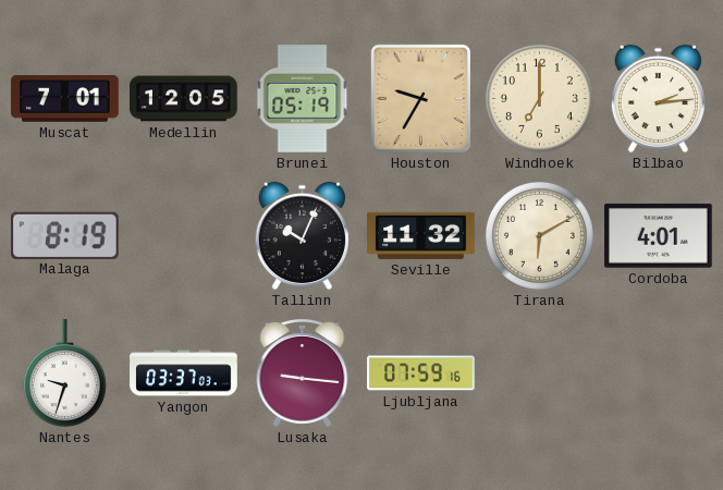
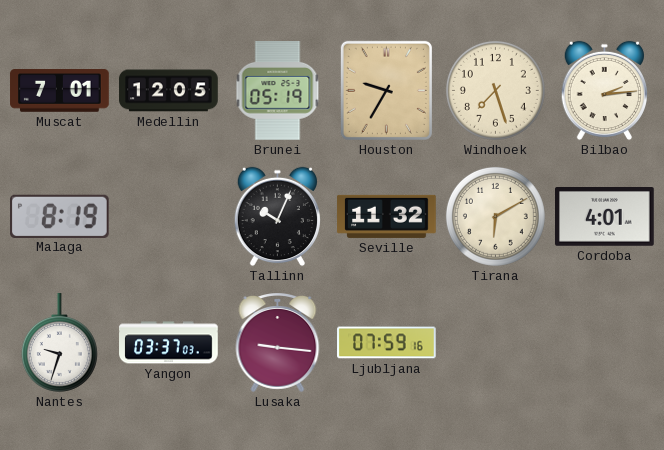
Windhoek: 7:00 -> 7:27 (495, 90)
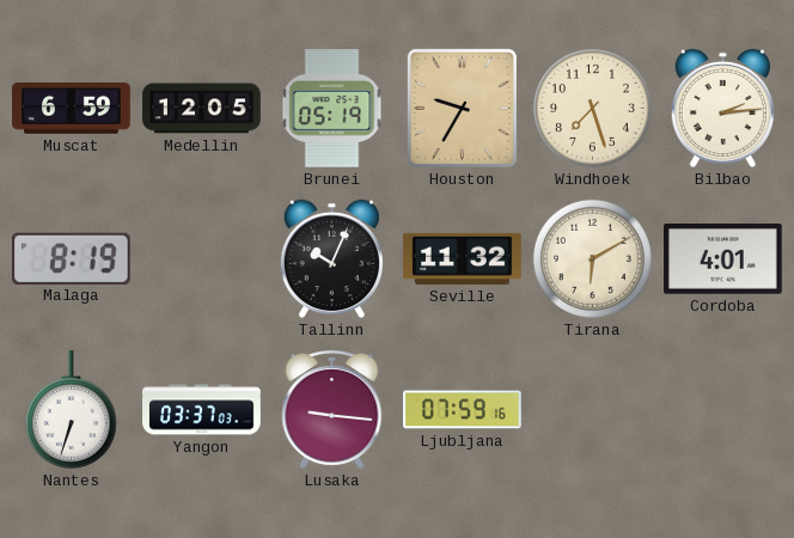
Muscat: 7:01 -> 6:59 (72, 109)
Nantes: 9:33 -> 6:33 (71, 410)
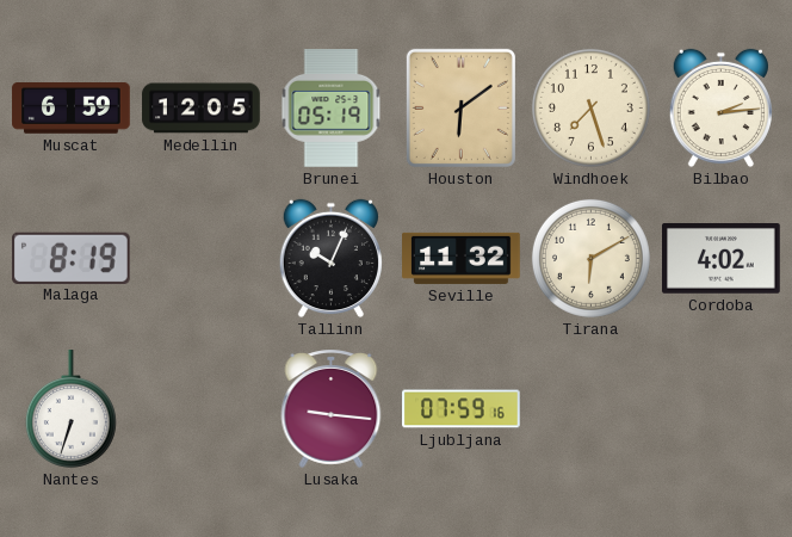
Houston: 9:35 -> 6:09 (460, 107)
Cordoba: 4:01 -> 4:02 (722, 259)
Yangon: 03:37 -> none (202, 410)
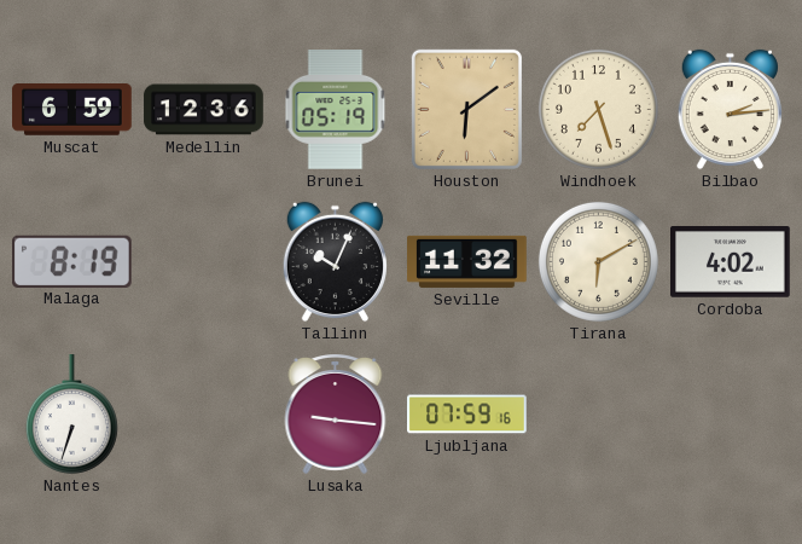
Medellin: 12:05 -> 12:36 (204, 110)
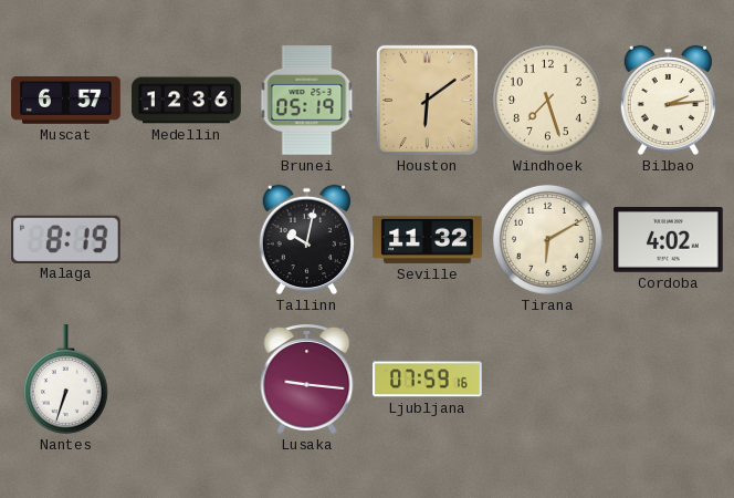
Muscat: 6:59 -> 6:57 (66, 101)
Tallinn: 10:04 -> 10:02 (306, 240)
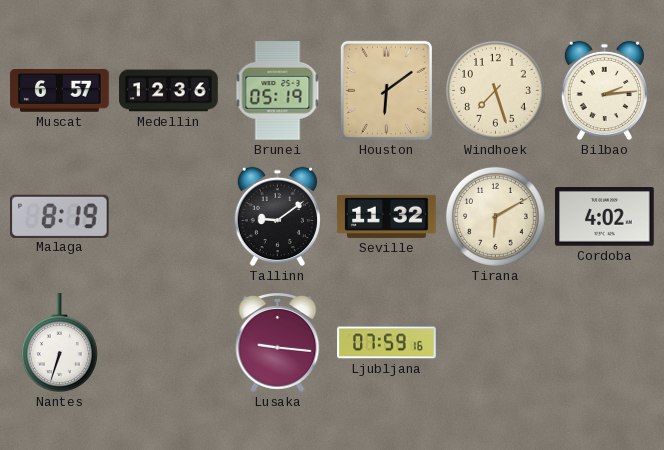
Tallinn: 10:02 -> 9:09 (277, 217)
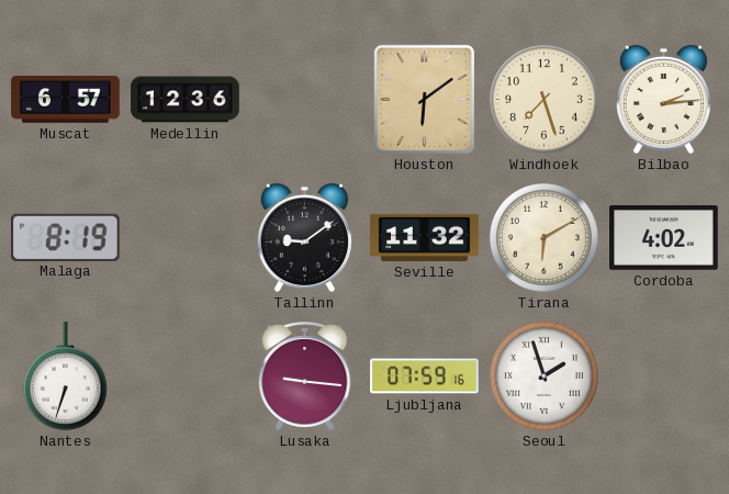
Brunei: 05:19 -> none (278, 91)
Seoul: none -> 1:57 (543, 375)
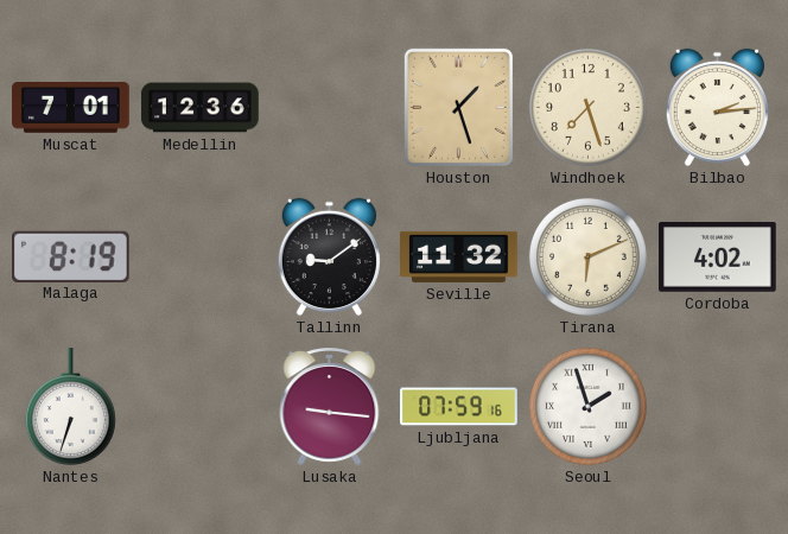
Muscat: 6:57 -> 7:01 (71, 108)
Houston: 6:09 -> 1:27 (458, 107)
Tirana: 6:10 -> 6:11 (587, 256)
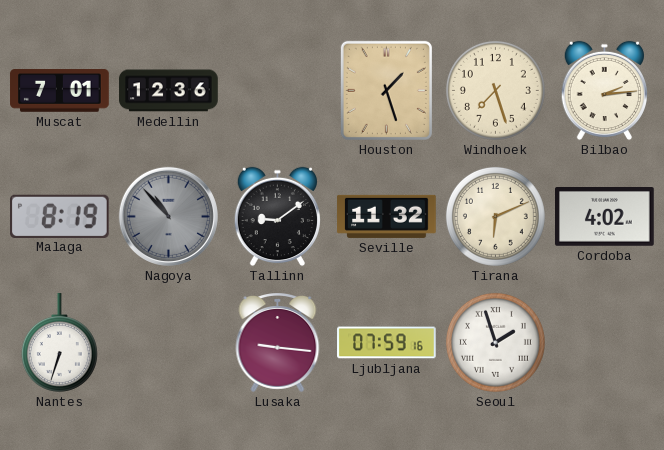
Nagoya: none -> 10:53 (168, 216)
